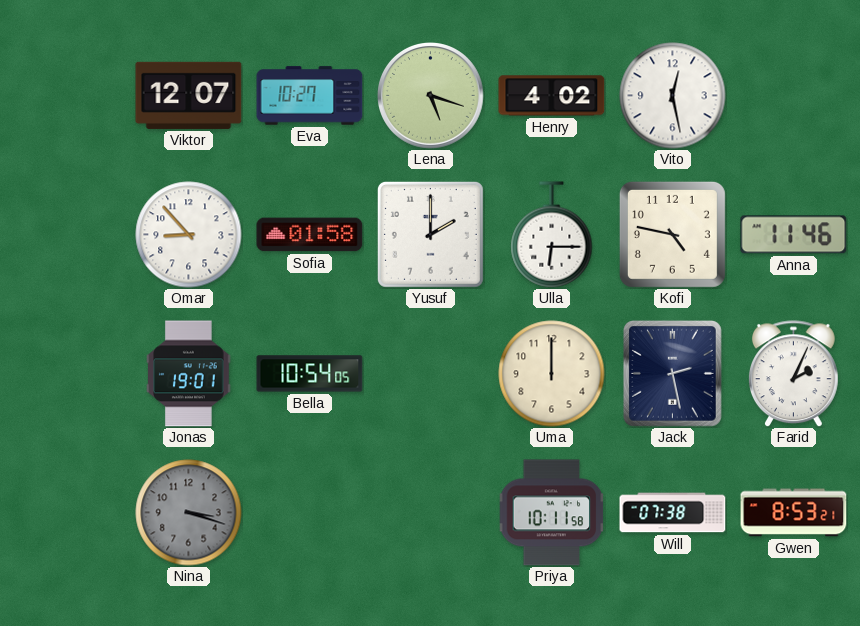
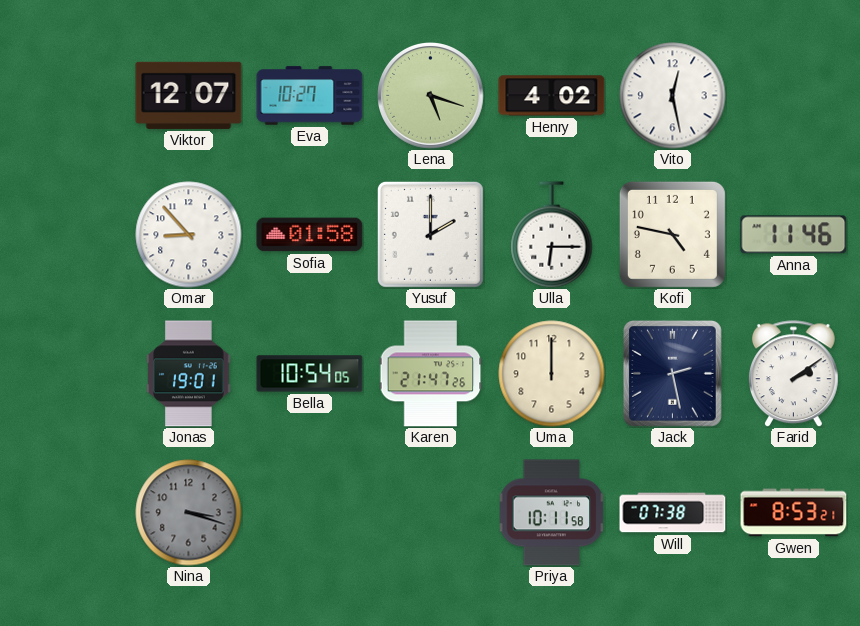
Karen: none -> 21:47 (431, 374)
Farid: 2:04 -> 2:09 (793, 374)
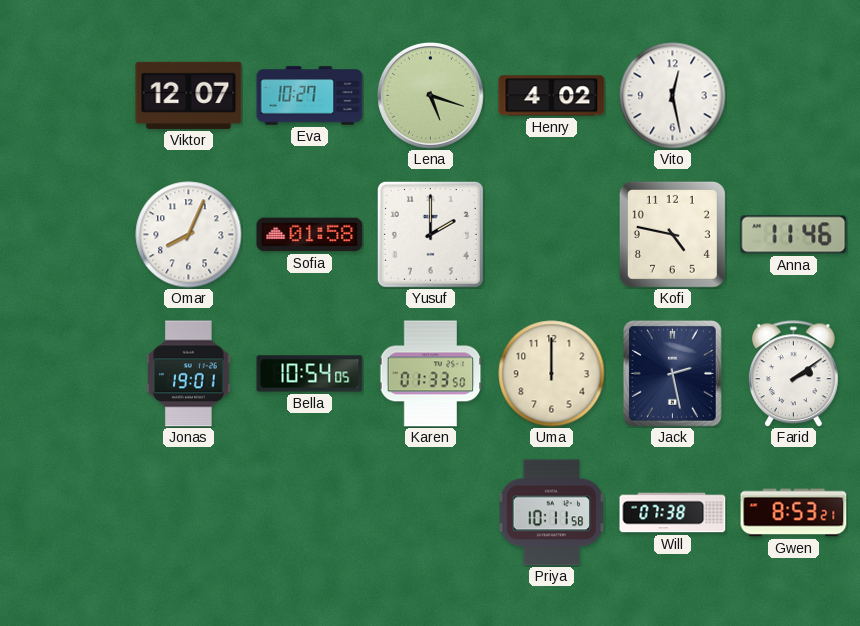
Omar: 8:53 -> 8:04 (189, 235)
Ulla: 6:15 -> none (552, 235)
Karen: 21:47 -> 01:33 (431, 374)
Nina: 3:18 -> none (189, 513)
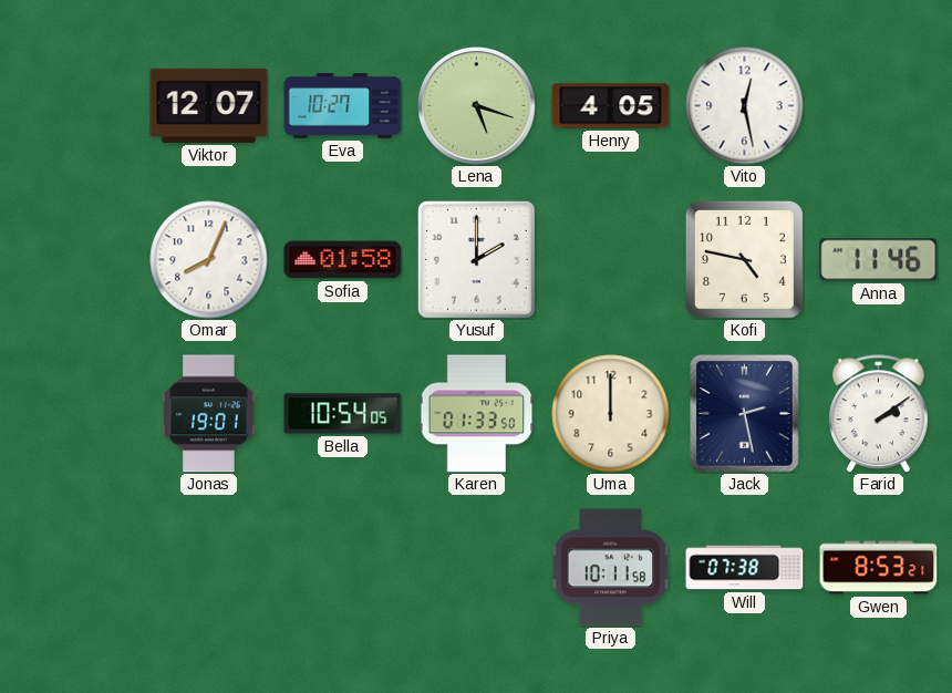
Henry: 4:02 -> 4:05 (611, 106)
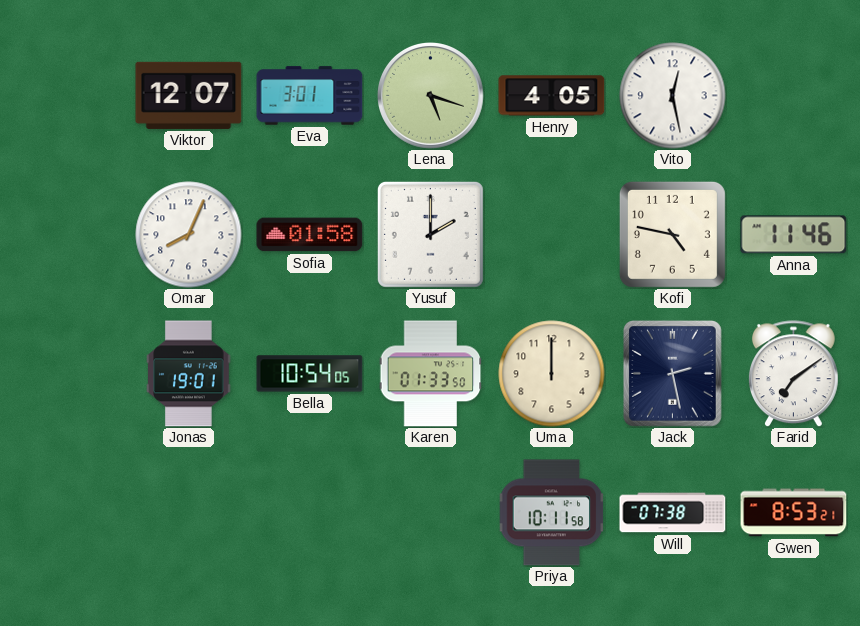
Eva: 10:27 -> 3:01 (310, 96)
Farid: 2:09 -> 7:09 (793, 374)
